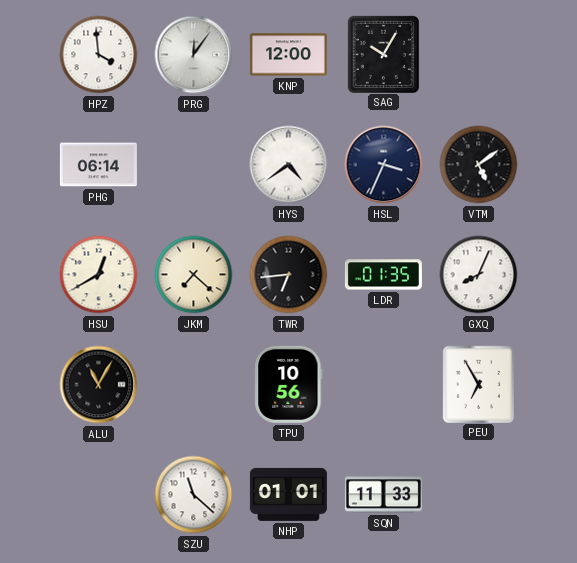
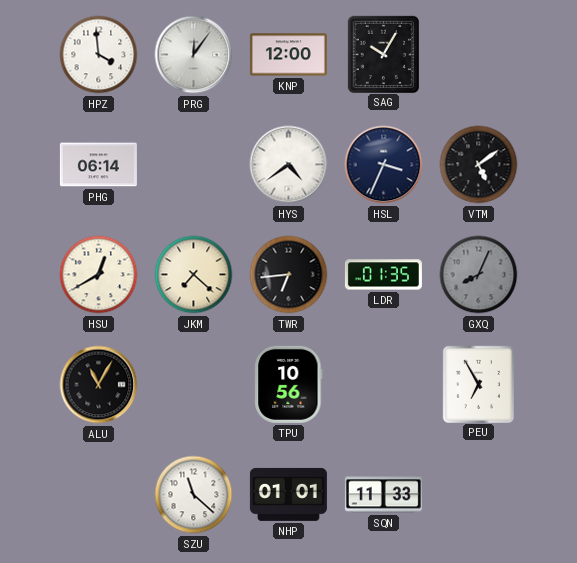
GXQ dial: white -> grey (479, 275)
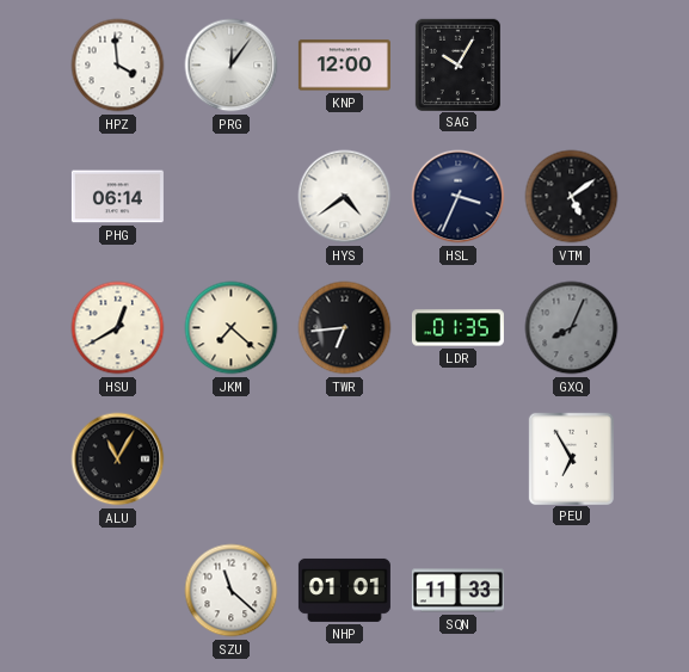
TPU: 10:56 -> none (289, 384)
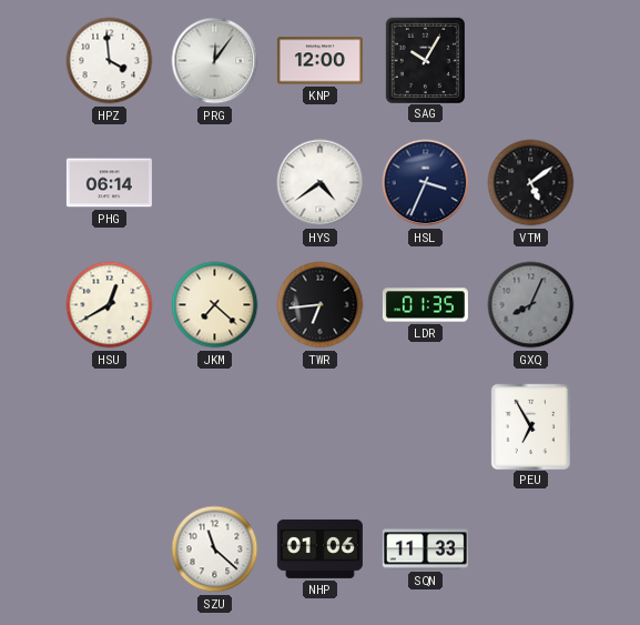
ALU: 11:05 -> none (118, 460)
NHP: 01:01 -> 01:06 (319, 548)
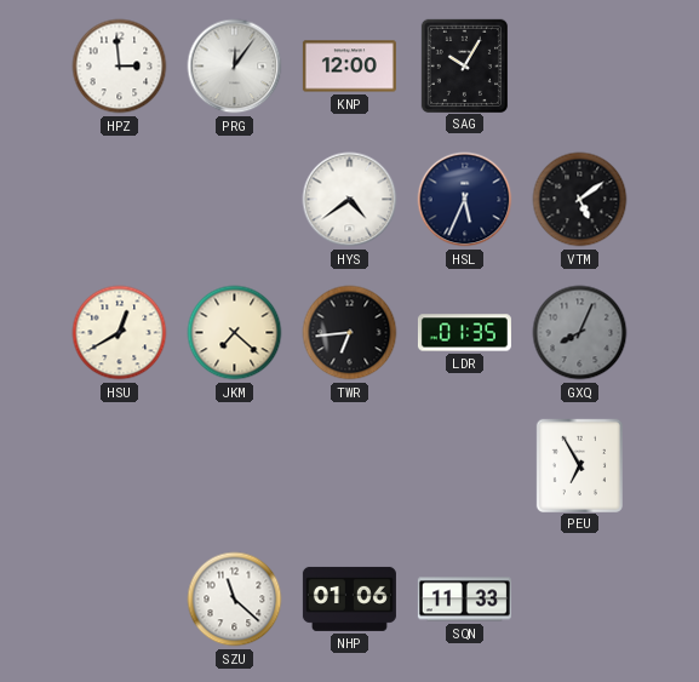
HPZ: 3:59 -> 2:59 (120, 67)
PHG: 06:14 -> none (109, 183)
HSL: 3:34 -> 5:34 (465, 200)
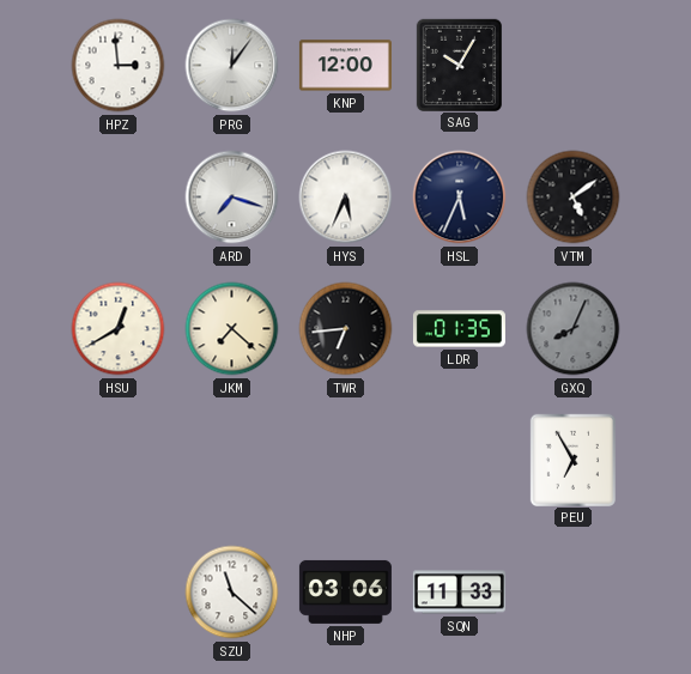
ARD: none -> 7:18 (232, 198)
HYS: 4:39 -> 5:34 (346, 198)
NHP: 01:06 -> 03:06 (345, 591)
